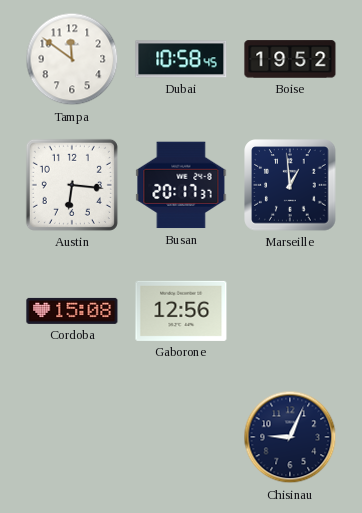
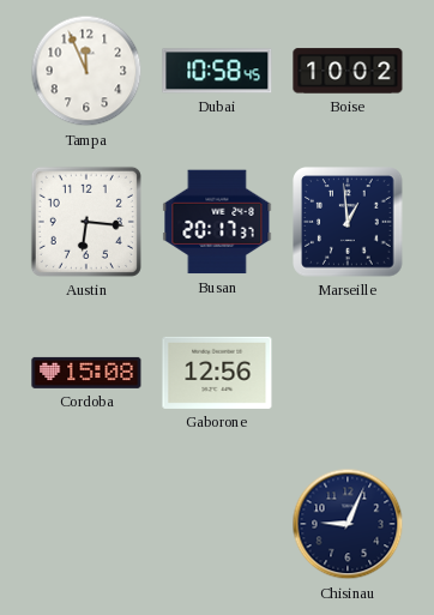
Tampa: 11:51 -> 11:56 (86, 71)
Boise: 19:52 -> 10:02 (348, 71)
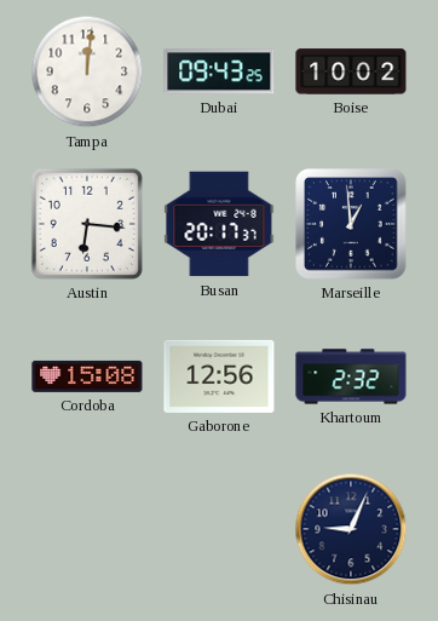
Tampa: 11:56 -> 12:01 (87, 71)
Dubai: 10:58 -> 09:43 (219, 71)
Khartoum: none -> 2:32 (351, 376)
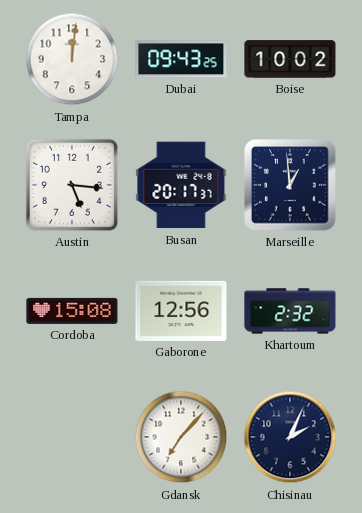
Austin: 6:16 -> 5:16 (72, 185)
Gdansk: none -> 7:07 (181, 437)
Chisinau: 9:04 -> 2:04 (290, 437)
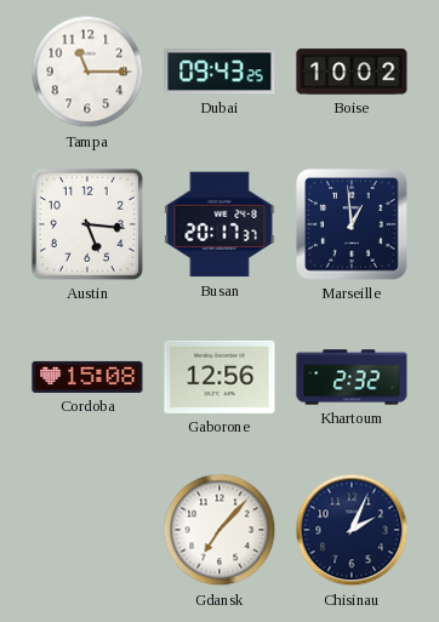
Tampa: 12:01 -> 11:15 (87, 72)
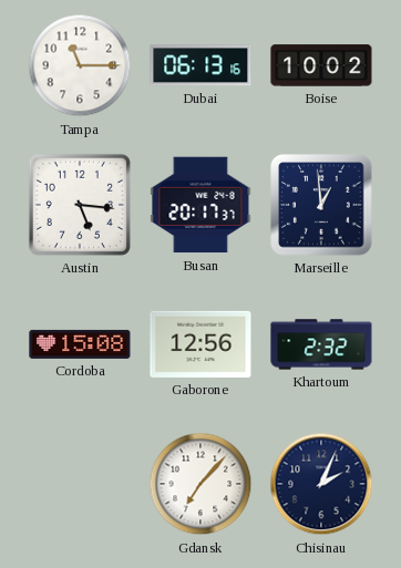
Dubai: 09:43 -> 06:13 (200, 65)
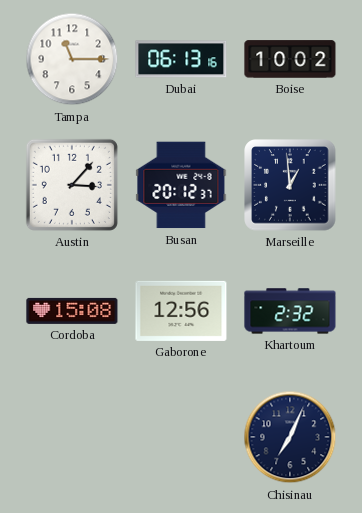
Austin: 5:16 -> 3:07 (72, 185)
Busan: 20:17 -> 20:12 (181, 185)
Gdansk: 7:07 -> none (200, 484)
Chisinau: 2:04 -> 7:04 (290, 437)
